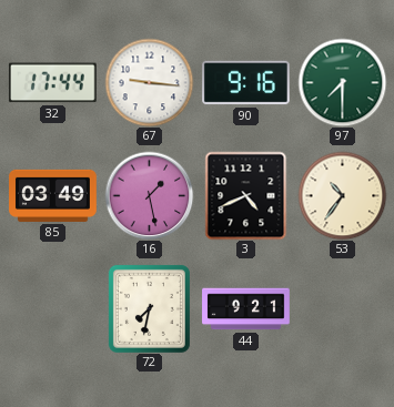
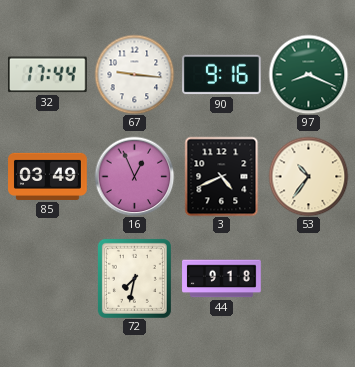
97: 7:30 -> 8:19 (308, 74)
16: 1:28 -> 12:56 (134, 176)
44: 9:21 -> 9:18 (222, 279)
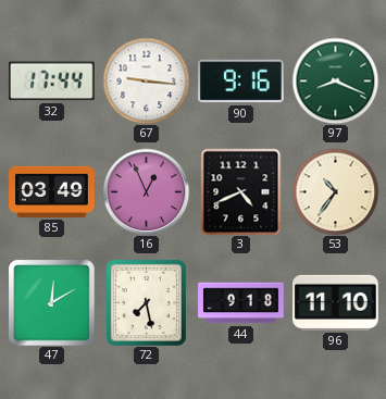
47: none -> 12:10 (51, 302)
72: 7:32 -> 7:28 (146, 302)
96: none -> 11:10 (336, 302)
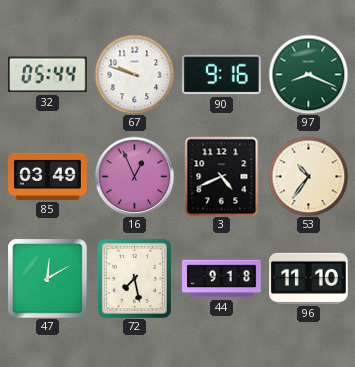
32: 17:44 -> 05:44 (47, 75)
67: 9:16 -> 9:48 (134, 74)
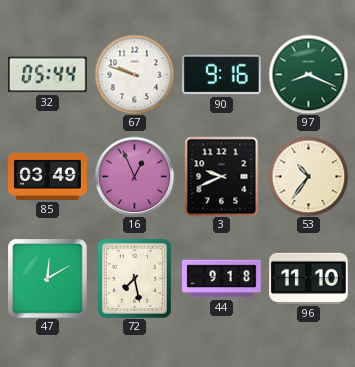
3: 4:41 -> 9:41 (222, 176)
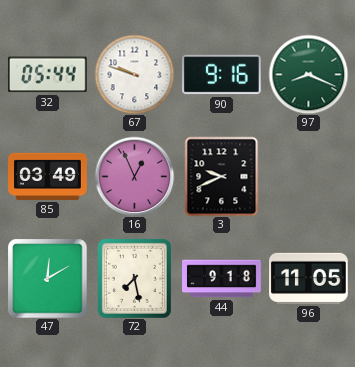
53: 10:36 -> none (308, 176)
96: 11:10 -> 11:05 (309, 278)
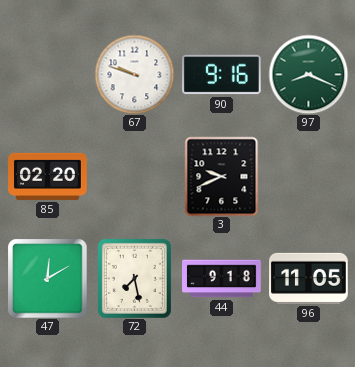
32: 05:44 -> none (47, 75)
85: 03:49 -> 02:20 (48, 176)
16: 12:56 -> none (134, 176)
